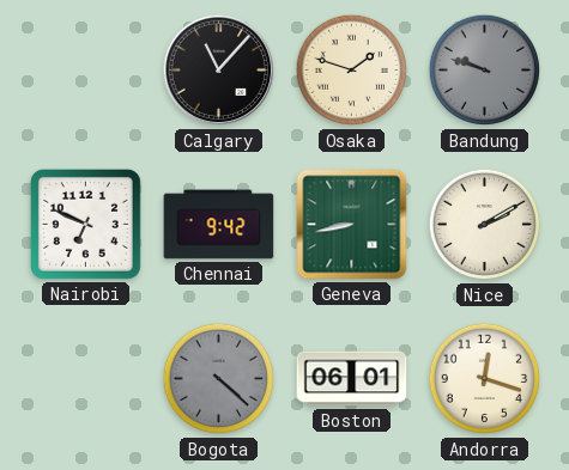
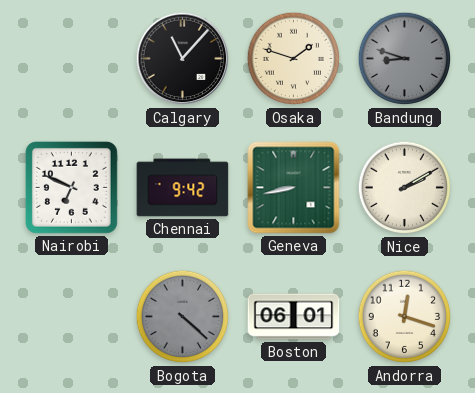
Bandung: 9:48 -> 8:48 (405, 59)
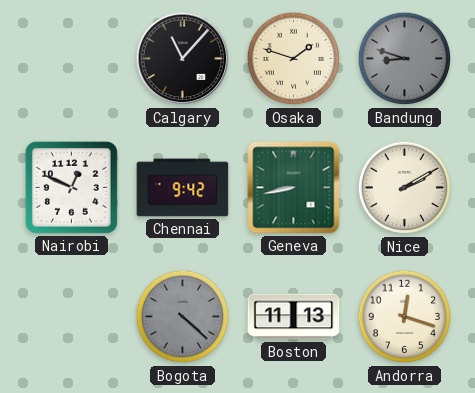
Nairobi: 6:49 -> 12:49 (71, 187)
Boston: 06:01 -> 11:13 (294, 317)
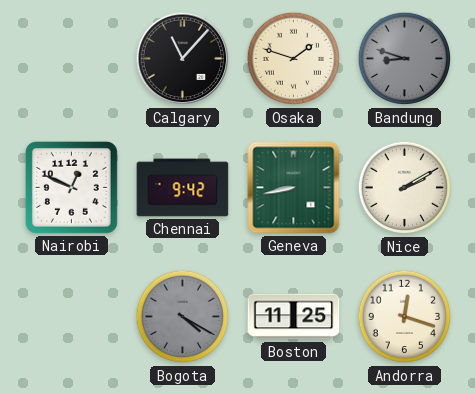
Bogota: 4:22 -> 4:20 (183, 317)
Boston: 11:13 -> 11:25 (294, 317)
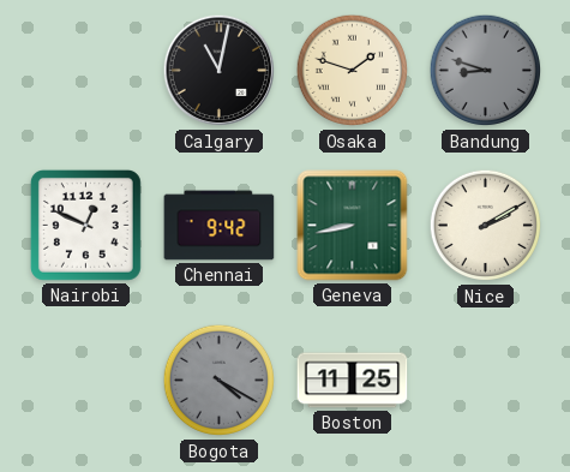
Calgary: 11:07 -> 11:02 (220, 71)
Andorra: 12:18 -> none (405, 317)
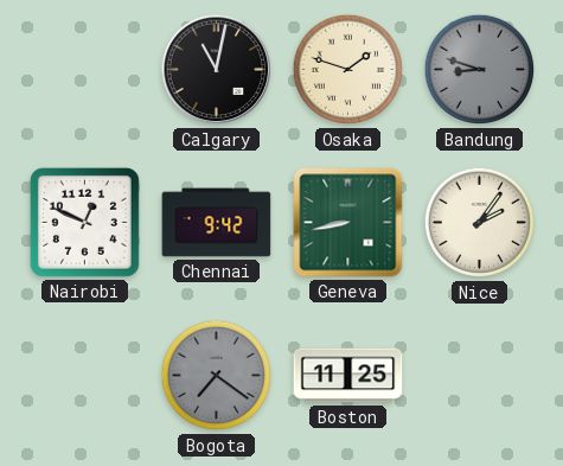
Nice: 2:10 -> 2:06 (480, 223)
Bogota: 4:20 -> 7:21 (217, 376)
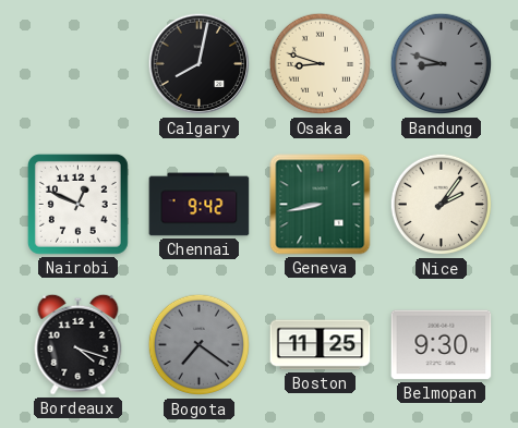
Calgary: 11:02 -> 8:02 (200, 64)
Osaka: 1:48 -> 8:48 (321, 64)
Bordeaux: none -> 4:18 (79, 344)
Belmopan: none -> 9:30 (442, 345)
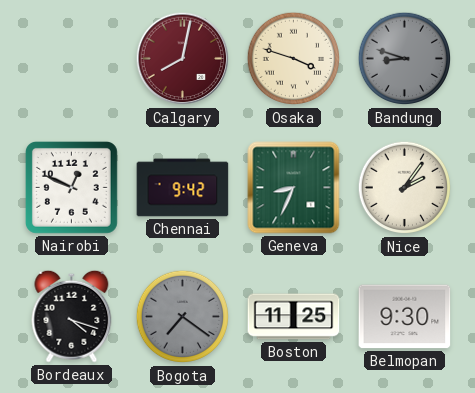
Calgary dial: black -> burgundy (183, 59)
Osaka: 8:48 -> 3:48 (294, 59)
Geneva: 8:43 -> 8:34 (294, 188)
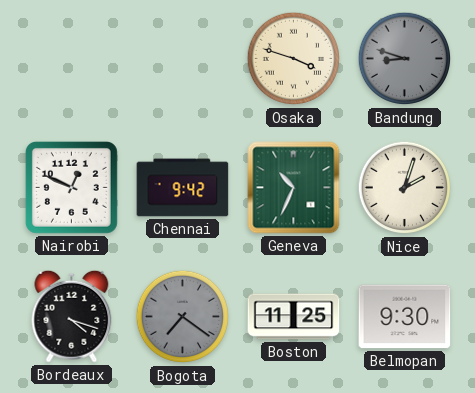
Calgary: 8:02 -> none (183, 59)
Geneva: 8:34 -> 10:34 (294, 188)
Nice: 2:06 -> 2:03 (405, 188)
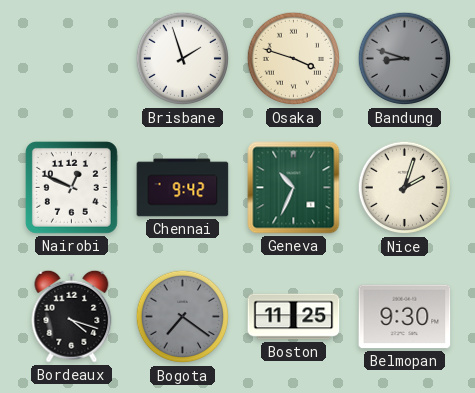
Brisbane: none -> 1:57 (183, 59)
